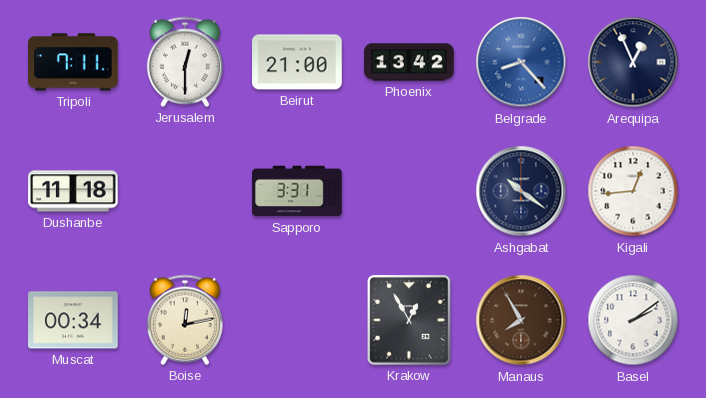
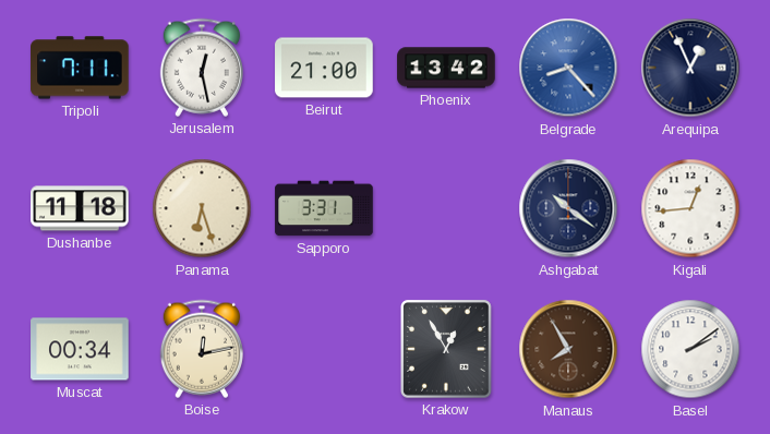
Jerusalem: 12:30 -> 12:28 (202, 68)
Panama: none -> 6:27 (202, 208)
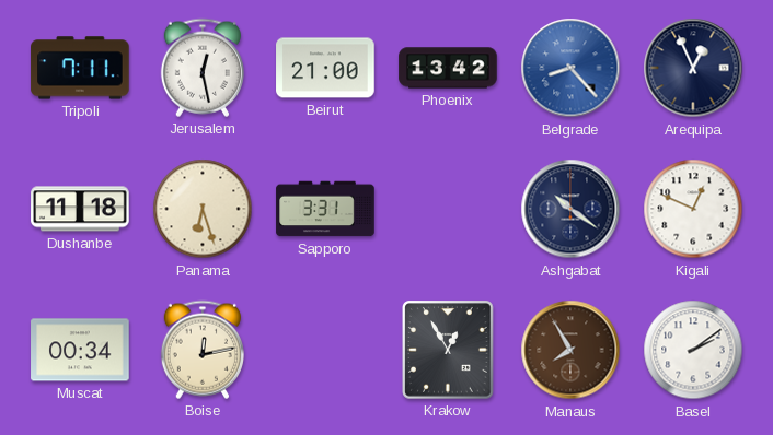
Kigali: 12:44 -> 12:49 (693, 209)
